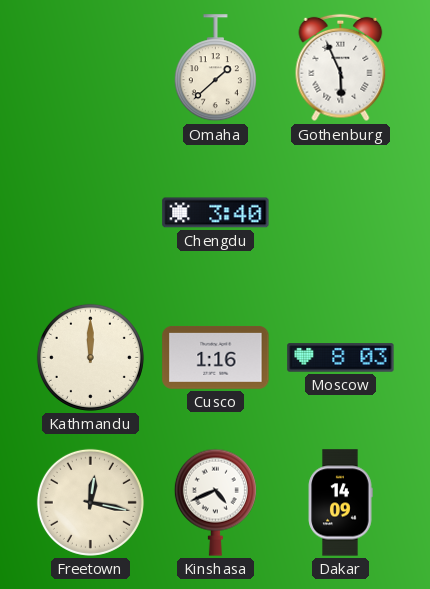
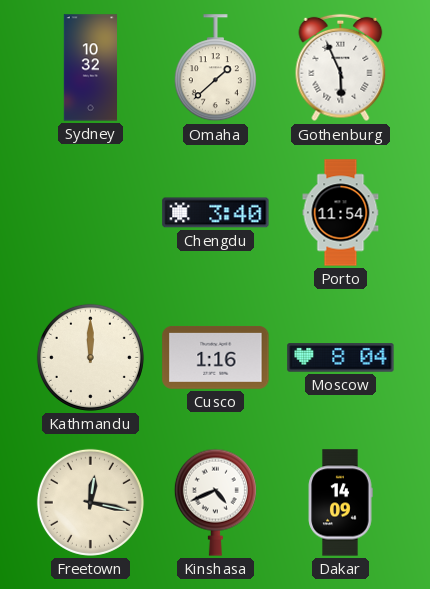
Sydney: none -> 10:32 (91, 68)
Porto: none -> 11:54 (341, 213)
Moscow: 8:03 -> 8:04 (341, 358)
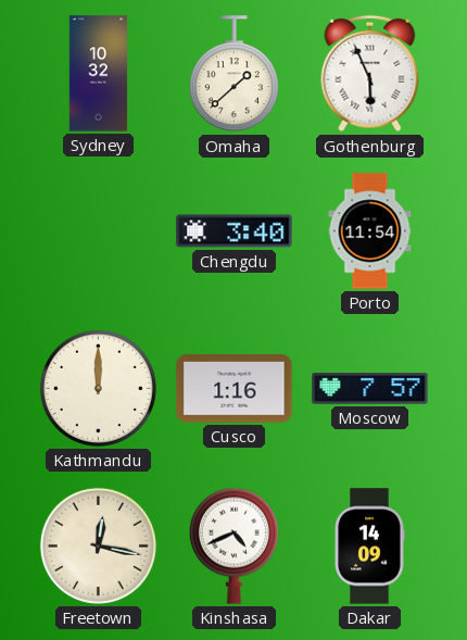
Moscow: 8:04 -> 7:57 (370, 389)
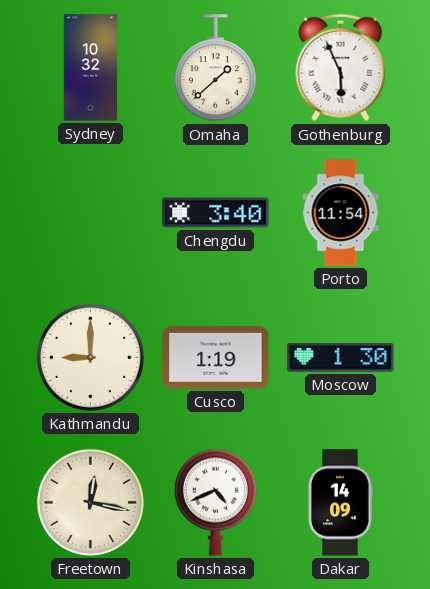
Kathmandu: 12:00 -> 9:00 (90, 357)
Cusco: 1:16 -> 1:19 (216, 357)
Moscow: 7:57 -> 1:30 (341, 358)
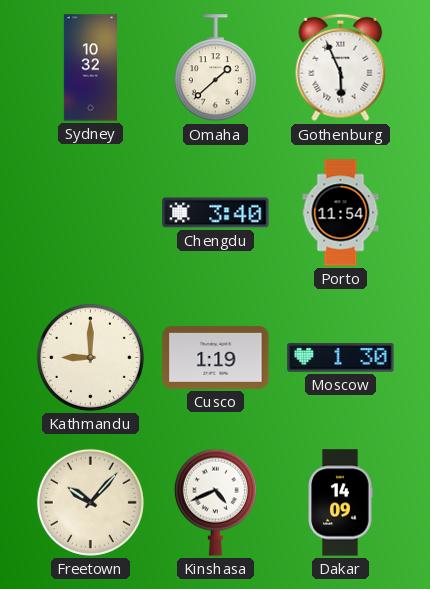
Freetown: 12:17 -> 10:07 (90, 502)
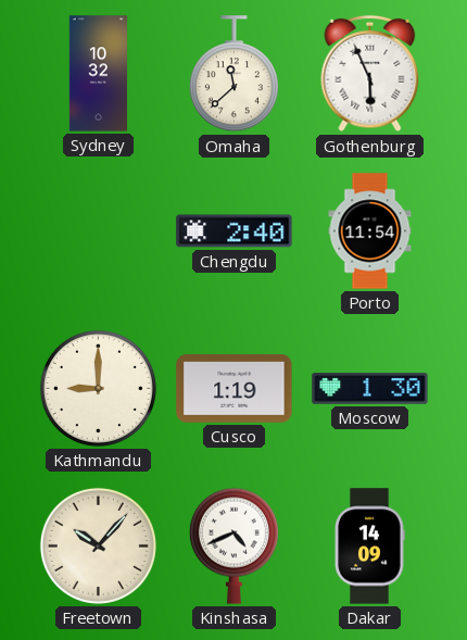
Omaha: 1:38 -> 11:38 (233, 74)
Chengdu: 3:40 -> 2:40 (235, 231)
